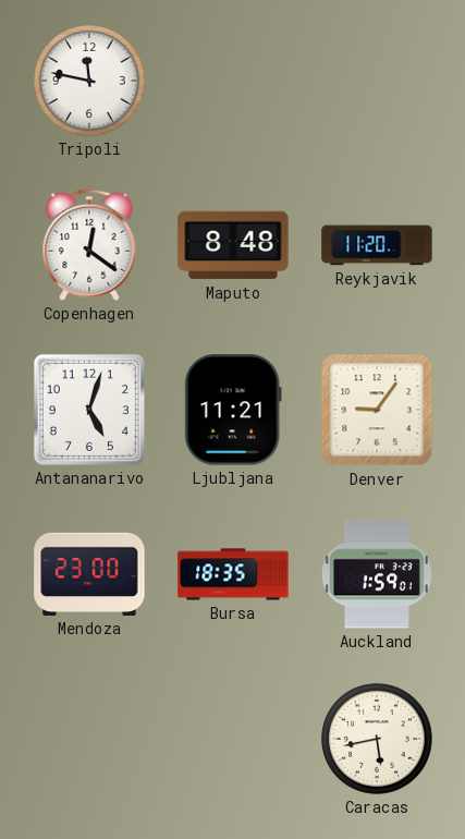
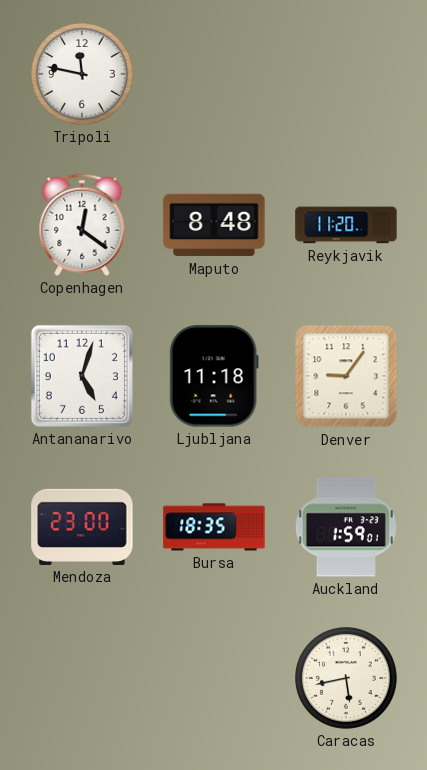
Ljubljana: 11:21 -> 11:18 (214, 376)
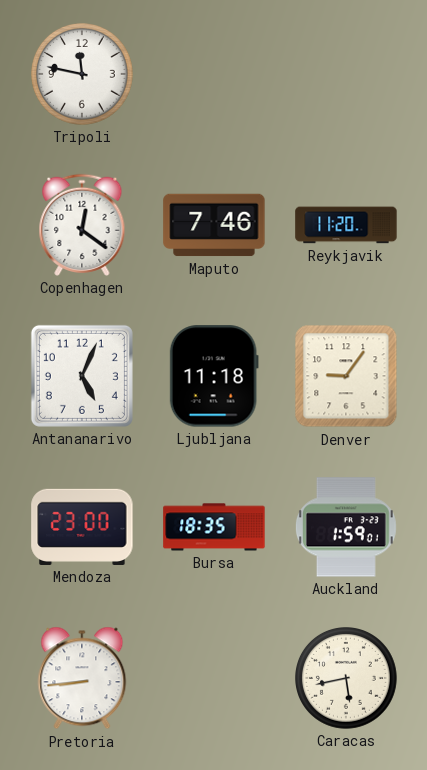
Maputo: 8:48 -> 7:46 (214, 225)
Antananarivo: 5:03 -> 5:04 (82, 376)
Pretoria: none -> 8:44 (82, 678)
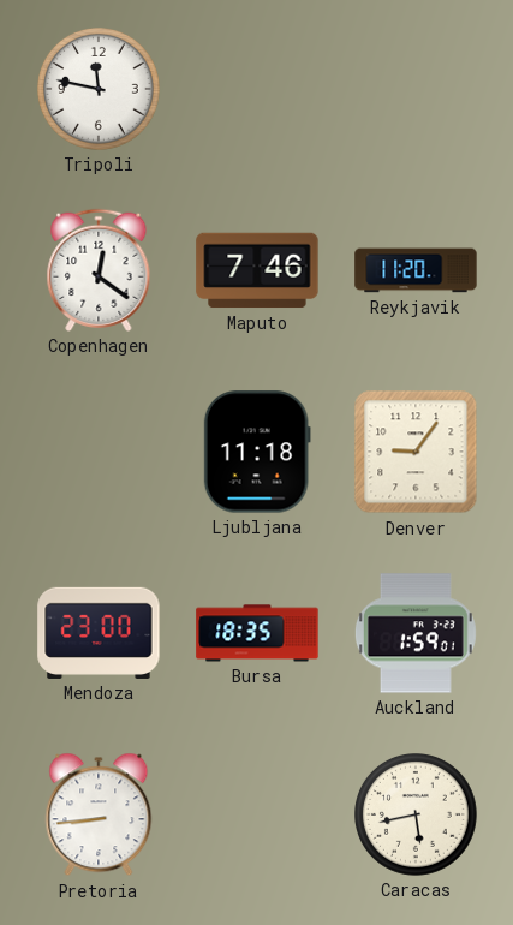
Antananarivo: 5:04 -> none (82, 376)
